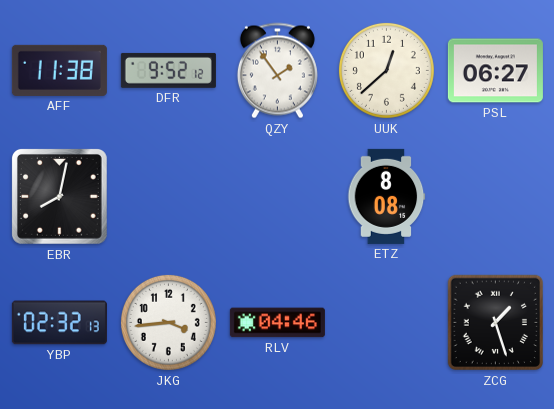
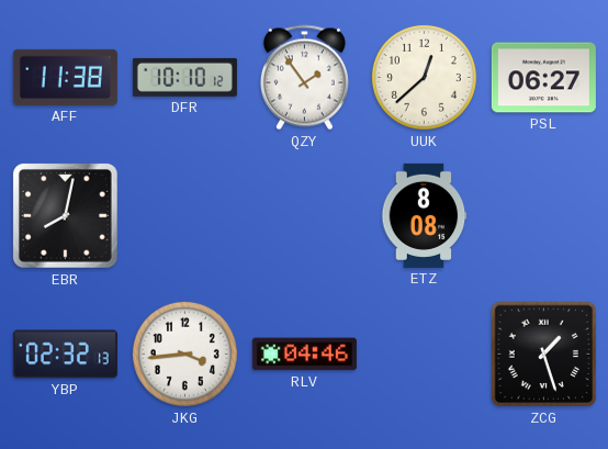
DFR: 9:52 -> 10:10 (184, 77)
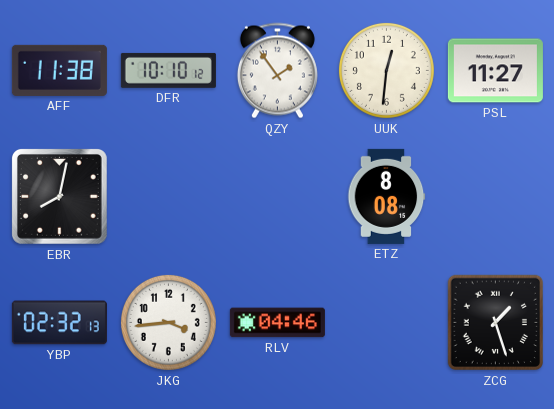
UUK: 12:38 -> 12:31 (386, 70)
PSL: 06:27 -> 11:27 (495, 71)
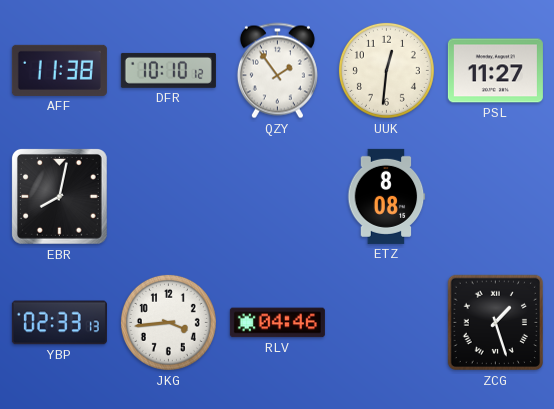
YBP: 02:32 -> 02:33 (59, 323)
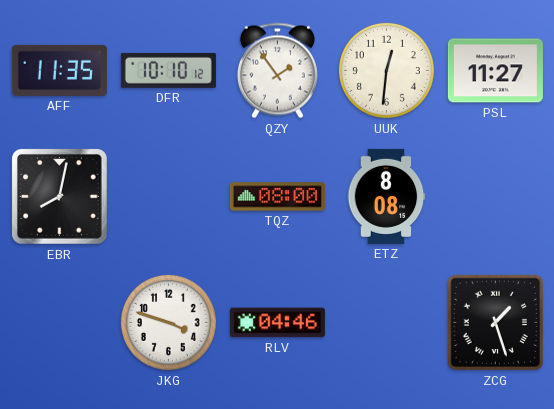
AFF: 11:38 -> 11:35 (59, 70)
TQZ: none -> 08:00 (277, 197)
YBP: 02:33 -> none (59, 323)
JKG: 3:44 -> 3:48 (168, 322)
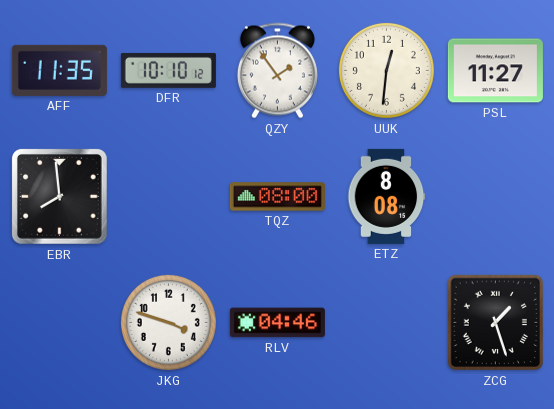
EBR: 8:02 -> 7:59 (59, 196)
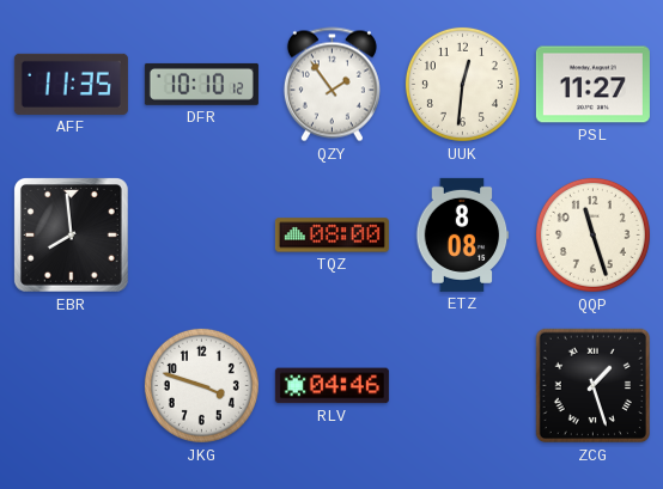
QQP: none -> 11:27 (592, 234)
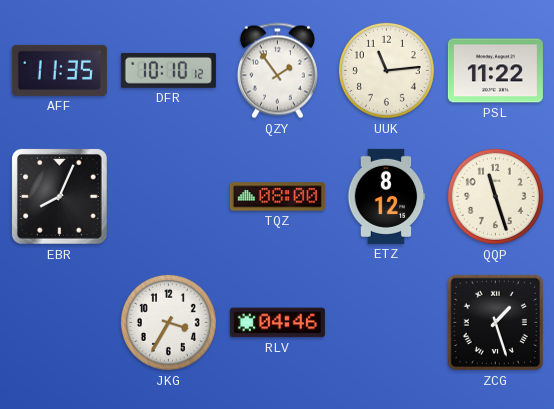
UUK: 12:31 -> 11:14 (386, 70)
PSL: 11:27 -> 11:22 (495, 71)
EBR: 7:59 -> 8:04 (59, 196)
ETZ: 8:08 -> 8:12 (387, 196)
JKG: 3:48 -> 3:35 (168, 322)
